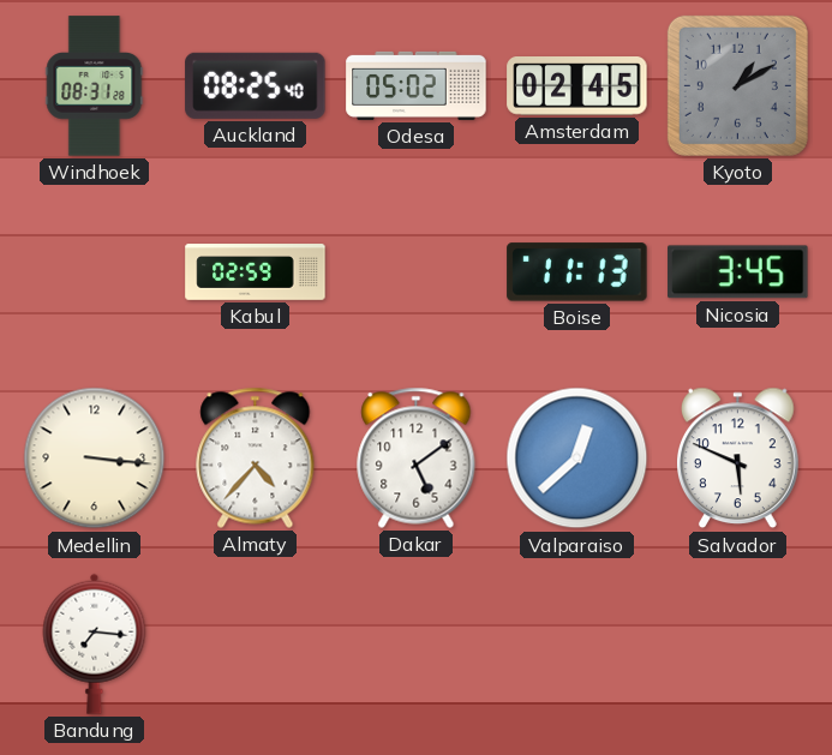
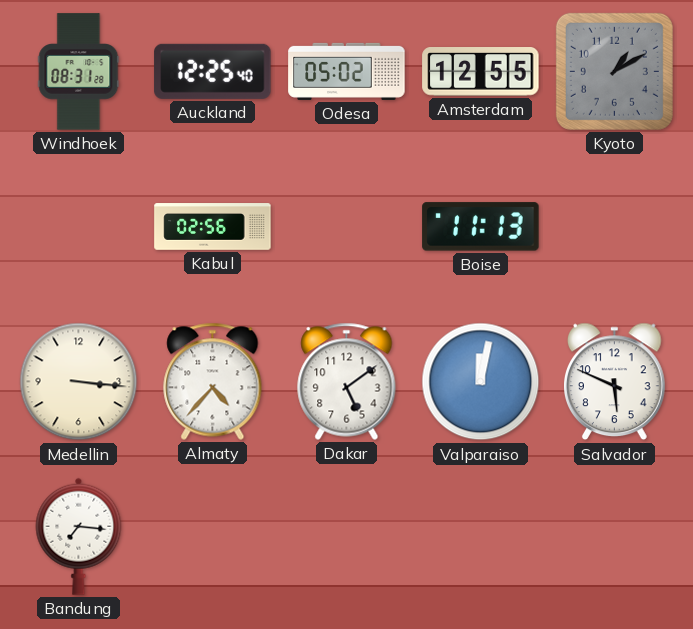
Auckland: 08:25 -> 12:25 (213, 71)
Amsterdam: 02:45 -> 12:55 (481, 72)
Kabul: 02:59 -> 02:56 (213, 227)
Nicosia: 3:45 -> none (738, 272)
Valparaiso: 12:38 -> 12:02 (481, 382)
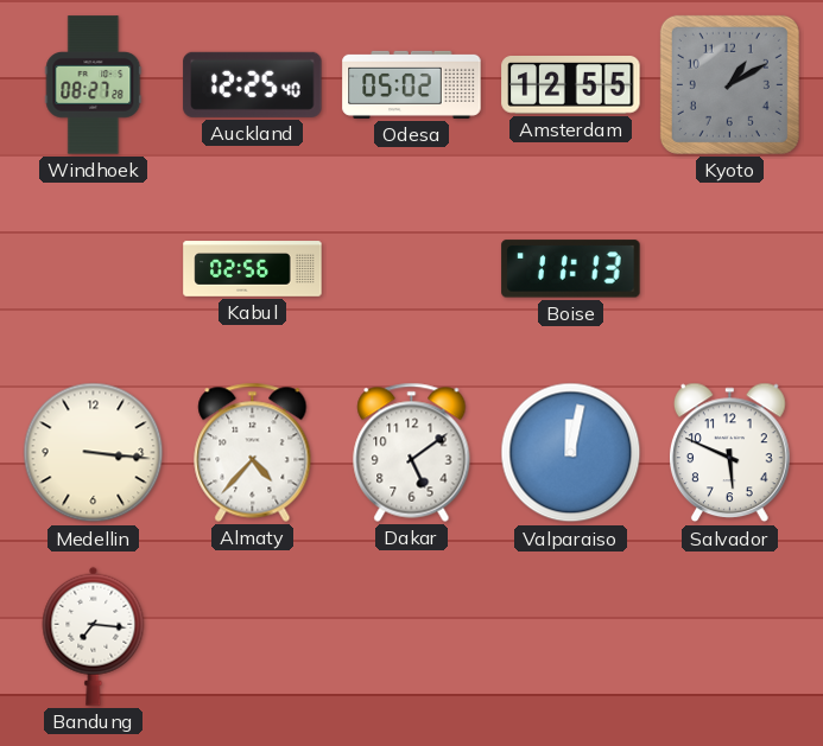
Windhoek: 08:31 -> 08:27 (94, 85)
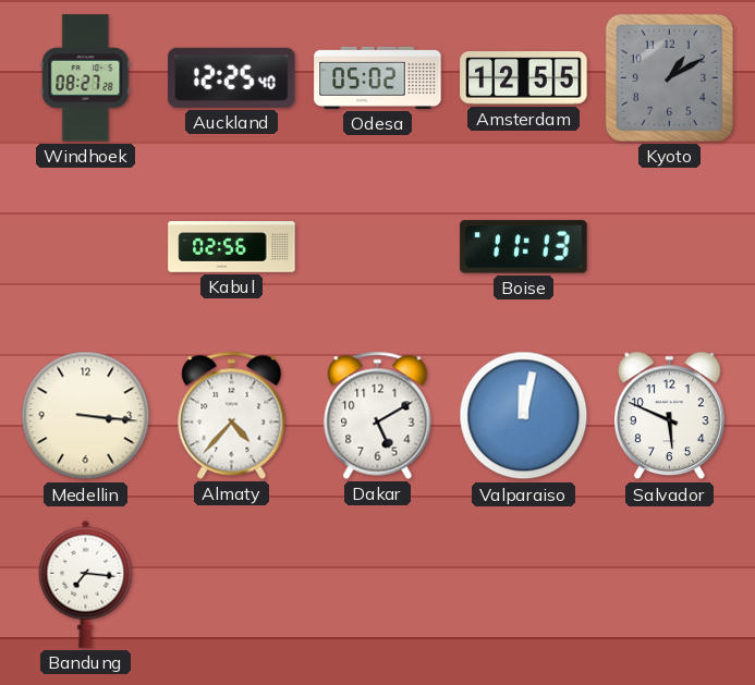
Dakar: 5:09 -> 5:10 (378, 415)
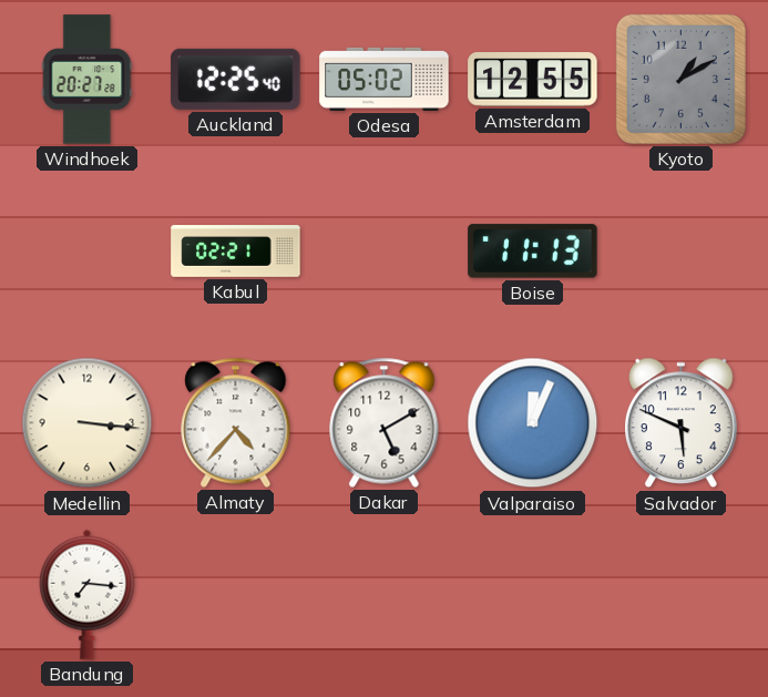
Windhoek: 08:27 -> 20:27 (88, 80)
Kabul: 02:56 -> 02:21 (236, 252)
Valparaiso: 12:02 -> 12:04 (533, 423)
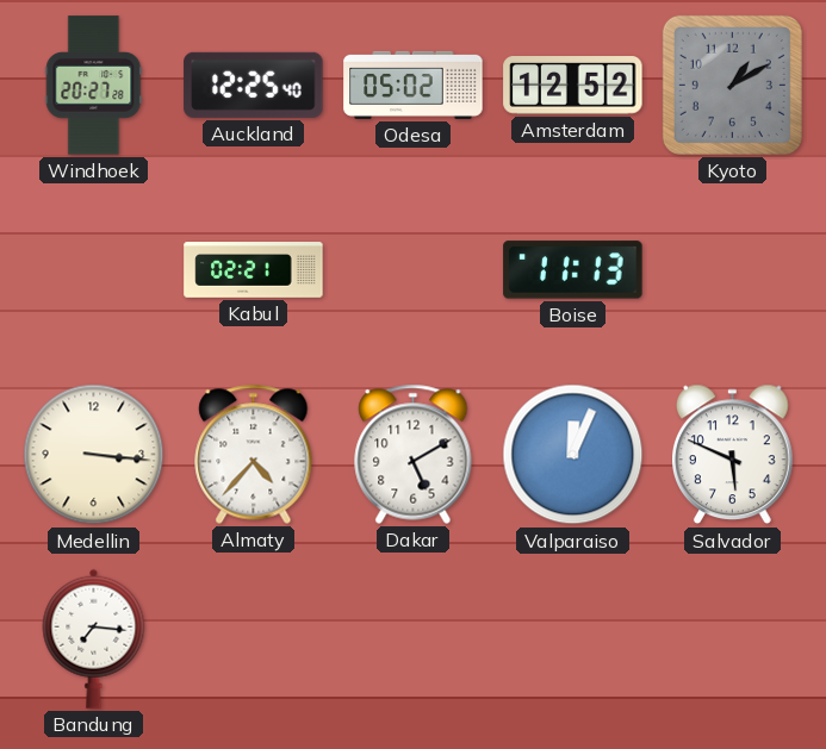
Amsterdam: 12:55 -> 12:52 (573, 86)
